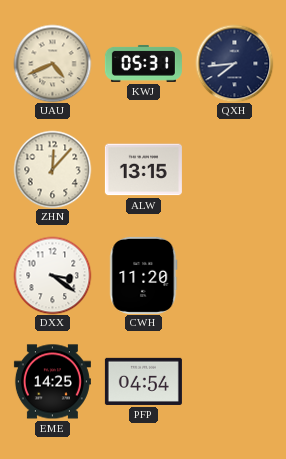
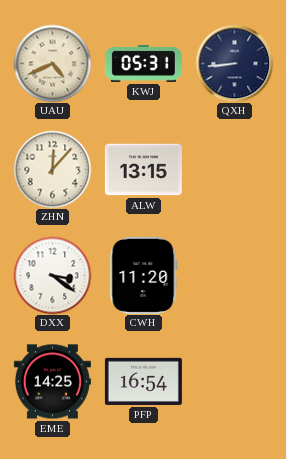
QXH: 7:44 -> 8:44 (234, 63)
PFP: 04:54 -> 16:54 (143, 381)
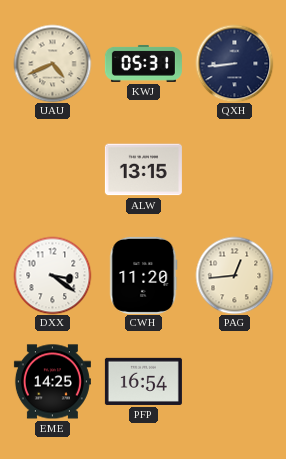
ZHN: 12:07 -> none (52, 169)
PAG: none -> 12:44 (234, 275)
